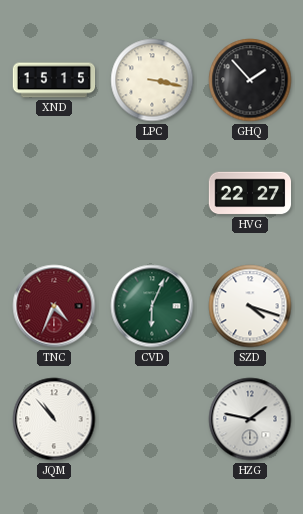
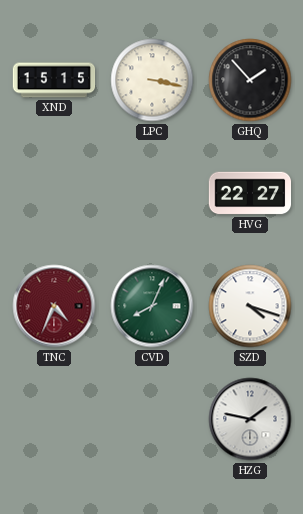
CVD: 6:04 -> 8:04 (152, 306)
JQM: 10:53 -> none (54, 419)
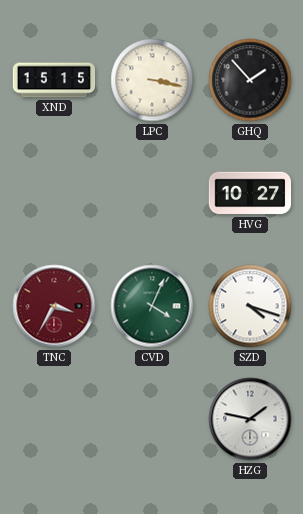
HVG: 22:27 -> 10:27 (250, 193)
TNC: 4:34 -> 3:35 (54, 306)
CVD: 8:04 -> 4:04 (152, 306)
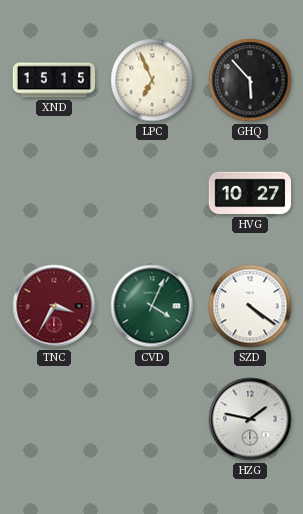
LPC: 3:17 -> 6:56 (152, 80)
GHQ: 1:53 -> 5:53 (250, 80)
SZD: 4:18 -> 4:21 (250, 306)
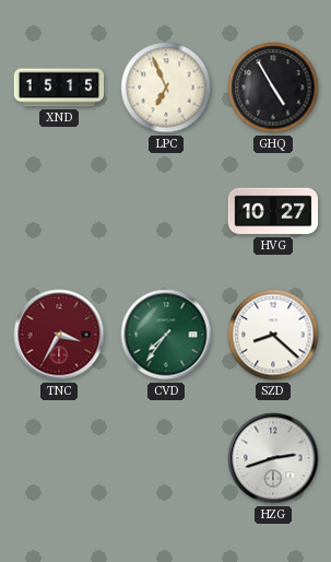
GHQ: 5:53 -> 4:55 (273, 87)
CVD: 4:04 -> 7:36 (166, 335)
SZD: 4:21 -> 8:22 (273, 335)
HZG: 1:47 -> 2:42 (273, 458)
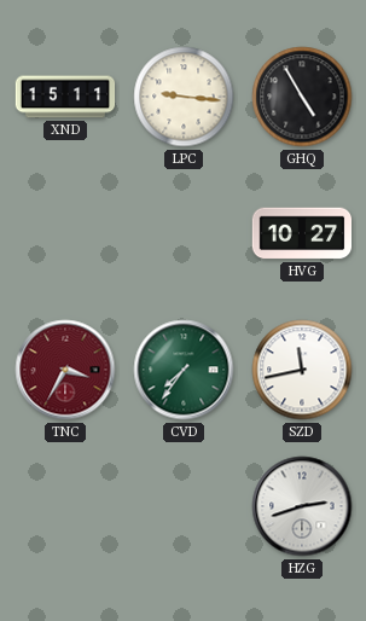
XND: 15:15 -> 15:11 (65, 97)
LPC: 6:56 -> 9:16 (184, 97)
SZD: 8:22 -> 11:43 (302, 370)
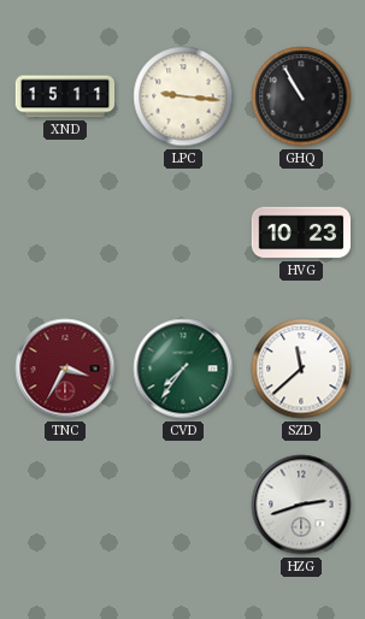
GHQ: 4:55 -> 10:55 (301, 96)
HVG: 10:27 -> 10:23 (301, 232)
SZD: 11:43 -> 11:38 (301, 369)
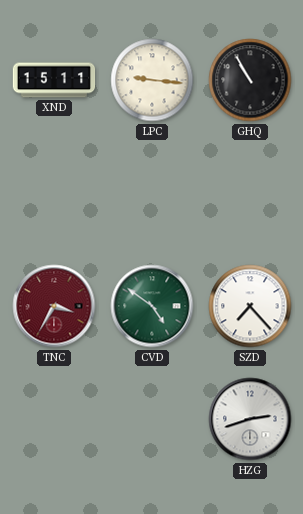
HVG: 10:23 -> none (301, 232)
CVD: 7:36 -> 4:51 (152, 306)
SZD: 11:38 -> 7:23 (250, 306)
